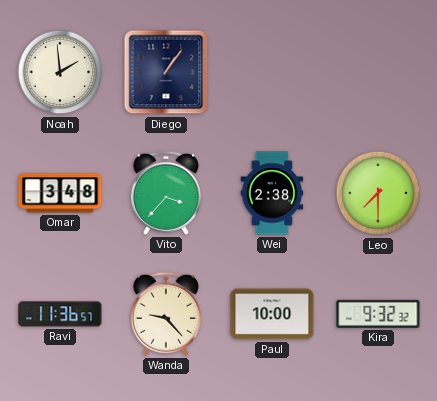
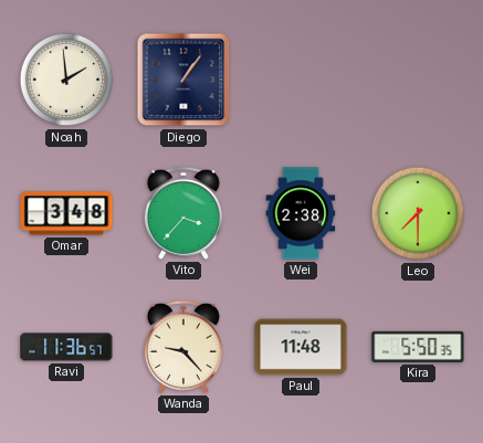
Paul: 10:00 -> 11:48 (301, 347)
Kira: 9:32 -> 5:50 (418, 347)
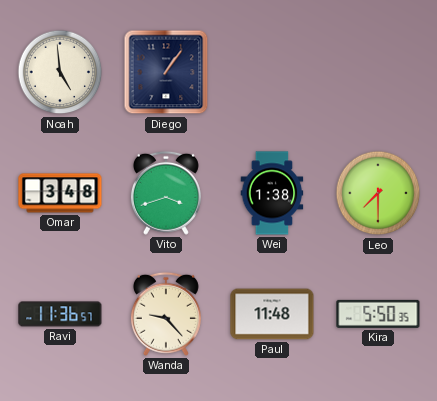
Noah: 1:59 -> 4:59 (60, 72)
Vito: 3:37 -> 3:42 (166, 193)
Wei: 2:38 -> 1:38 (272, 193)
